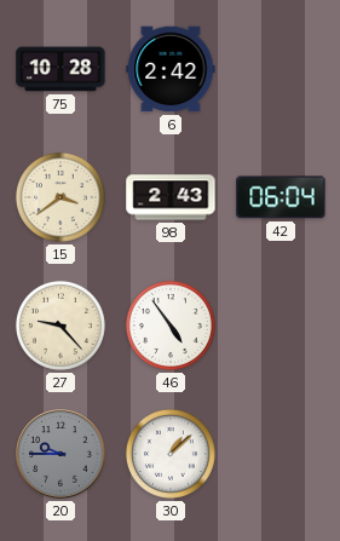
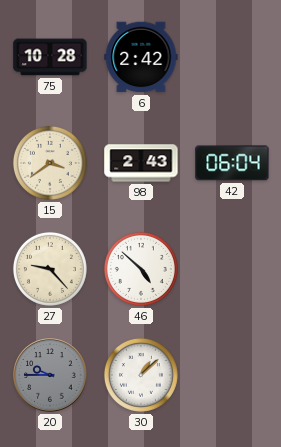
46: 4:54 -> 4:52 (141, 269)
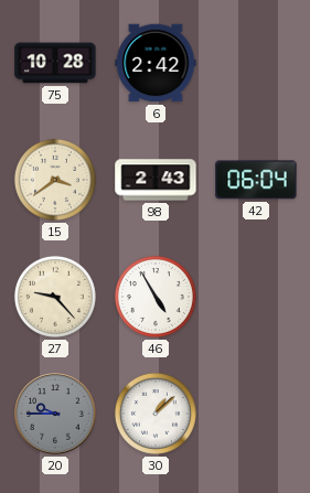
46: 4:52 -> 4:55 (156, 297)
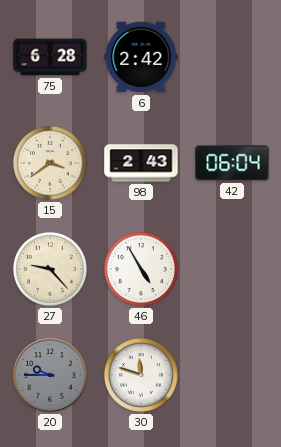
75: 10:28 -> 6:28 (50, 57)
30: 1:08 -> 11:48 (141, 375)
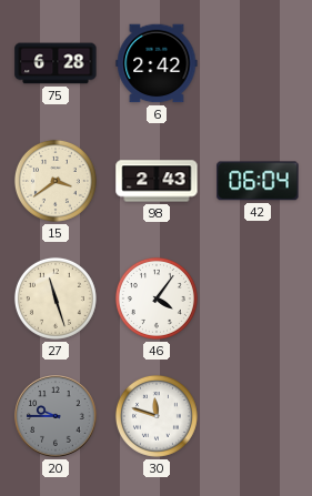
27: 9:23 -> 11:27 (56, 298)
46: 4:55 -> 4:06 (157, 298)
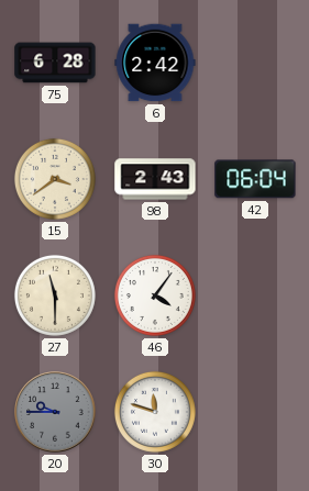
27: 11:27 -> 11:30 (55, 295)
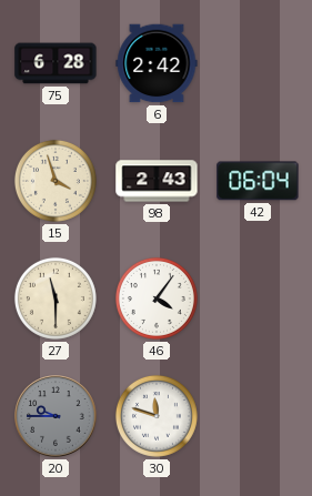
15: 3:39 -> 3:57 (56, 181)
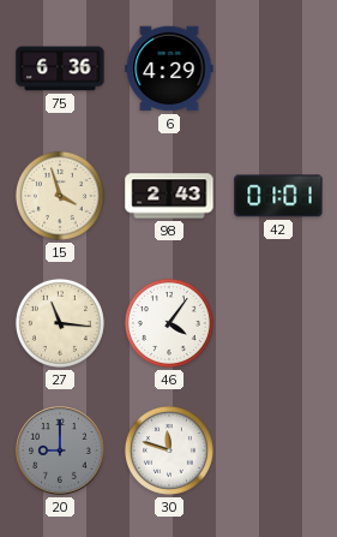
75: 6:28 -> 6:36 (60, 68)
6: 2:42 -> 4:29 (169, 68)
42: 06:04 -> 01:01 (278, 196)
27: 11:30 -> 11:16 (60, 323)
20: 9:45 -> 9:00 (60, 451)
